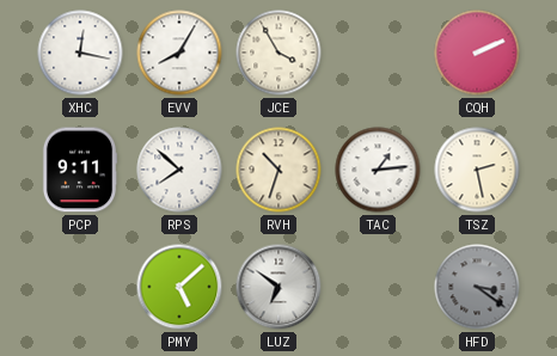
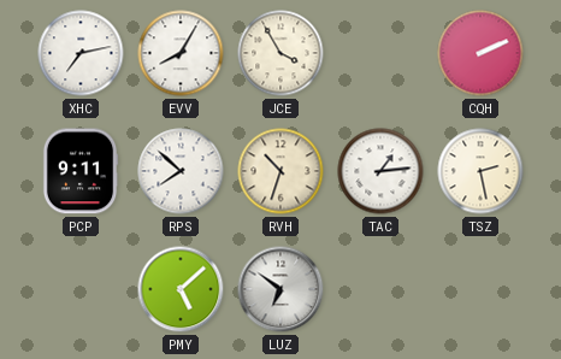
XHC: 12:17 -> 7:13 (81, 53)
HFD: 3:21 -> none (477, 287)
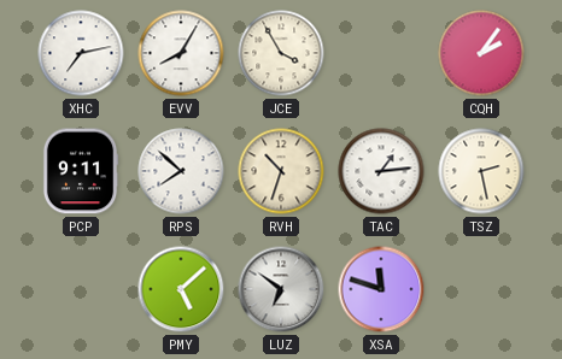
CQH: 2:11 -> 2:06 (481, 53)
XSA: none -> 11:48 (381, 289)
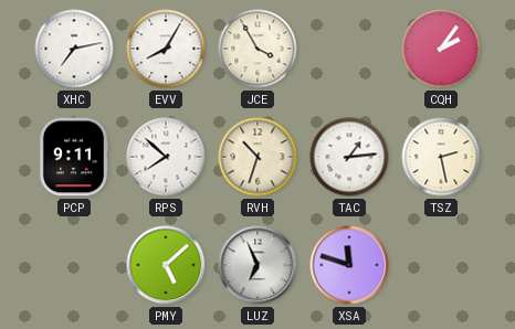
LUZ: 6:51 -> 6:56 (257, 265)
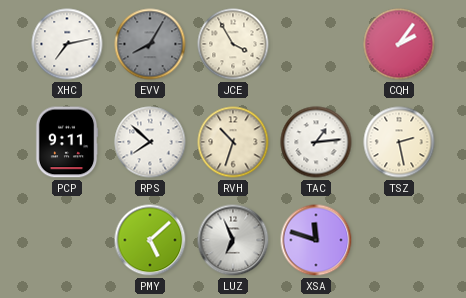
EVV dial: white -> grey (150, 44)
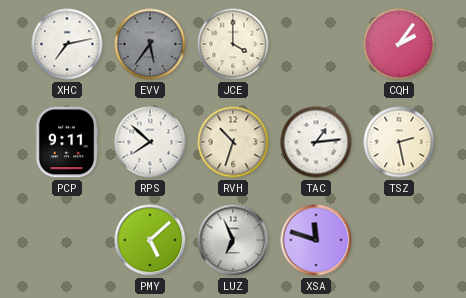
EVV: 8:05 -> 5:36 (150, 44)
JCE: 3:55 -> 4:00 (233, 44)
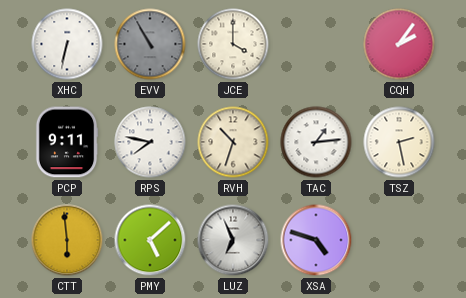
XHC: 7:13 -> 6:32 (67, 44)
EVV: 5:36 -> 10:55 (150, 44)
RPS: 7:52 -> 7:47 (150, 142)
CTT: none -> 5:59 (67, 240)
XSA: 11:48 -> 4:48 (316, 240)
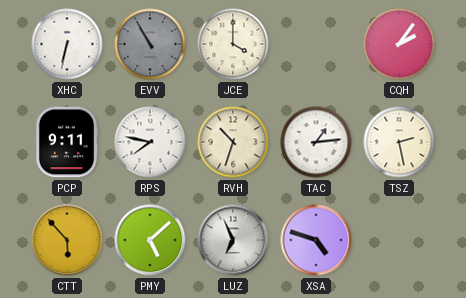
CTT: 5:59 -> 5:53 (67, 240)
